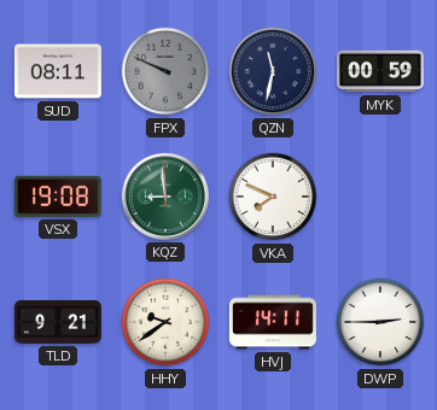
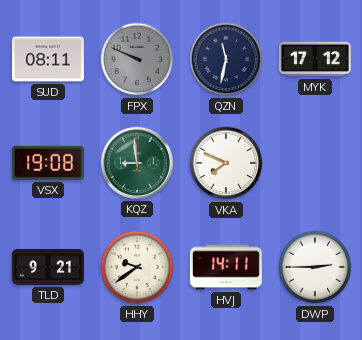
MYK: 00:59 -> 17:12 (315, 59)
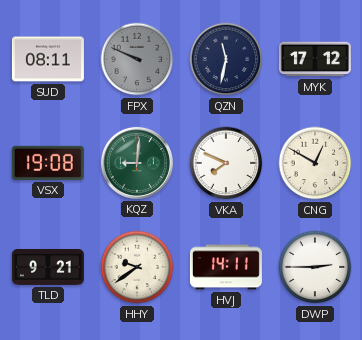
KQZ: 8:59 -> 9:01 (137, 163)
CNG: none -> 12:50 (315, 163)
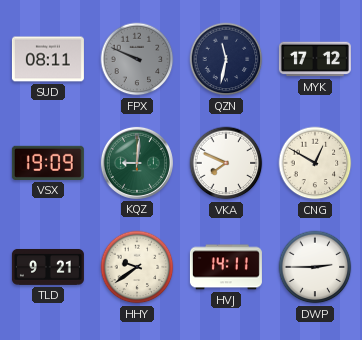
VSX: 19:08 -> 19:09 (48, 163)
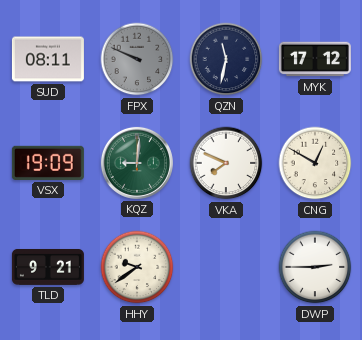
HVJ: 14:11 -> none (226, 267)
